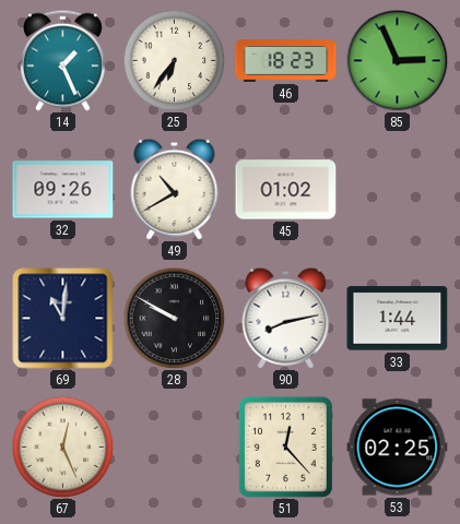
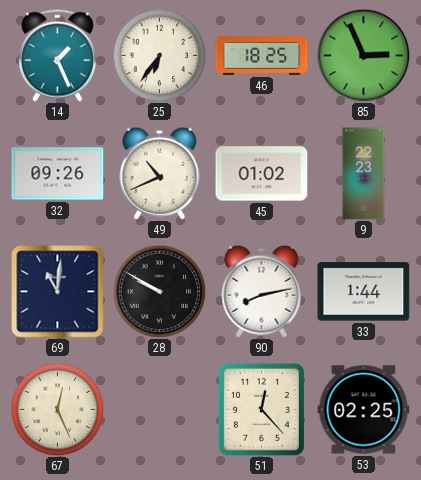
46: 18:23 -> 18:25 (262, 56)
49: 10:40 -> 10:41 (160, 173)
9: none -> 22:23 (364, 174)
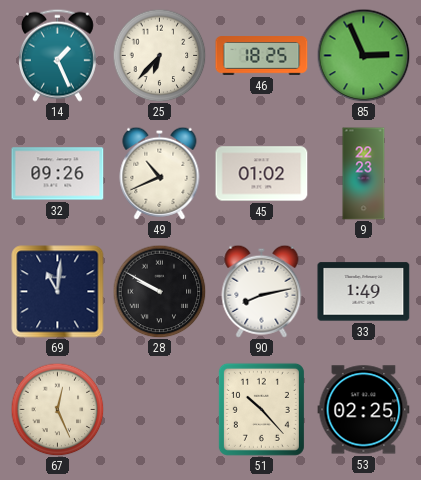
25: 6:36 -> 6:37 (159, 55)
33: 1:44 -> 1:49 (364, 292)
51: 12:23 -> 10:23 (261, 409)
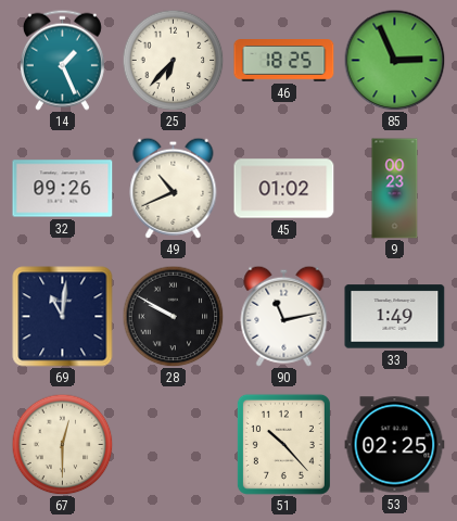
9: 22:23 -> 00:23 (395, 189)
90: 8:13 -> 11:13 (284, 316)
67: 12:26 -> 12:30 (62, 444)
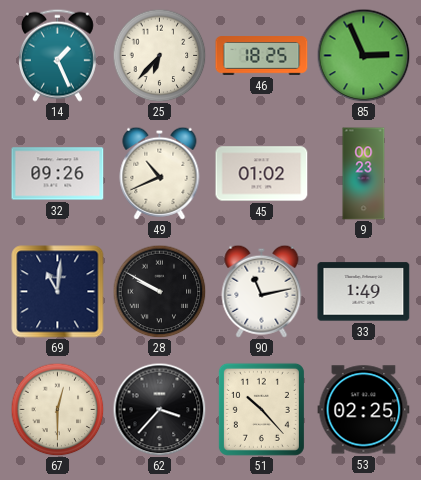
62: none -> 3:37 (159, 409)
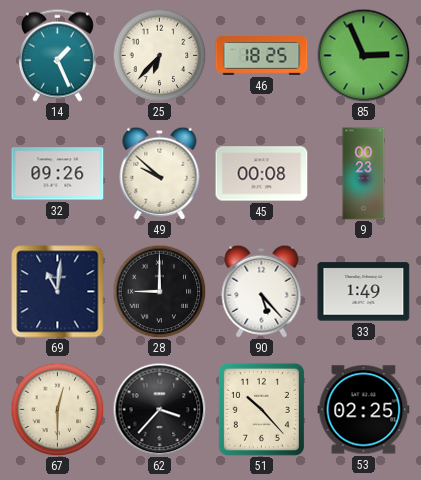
49: 10:41 -> 9:52 (160, 173)
45: 01:02 -> 00:08 (262, 174)
28: 9:50 -> 9:00 (159, 291)
90: 11:13 -> 5:23 (262, 291)
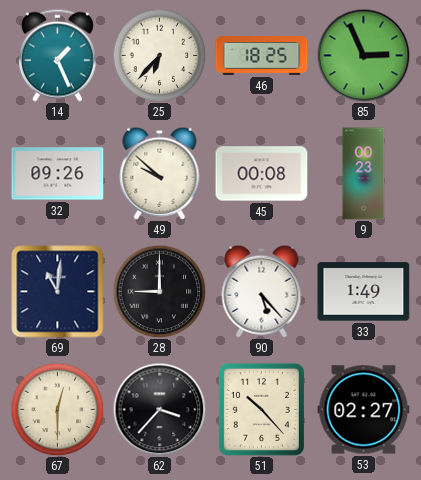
53: 02:25 -> 02:27 (364, 410)
